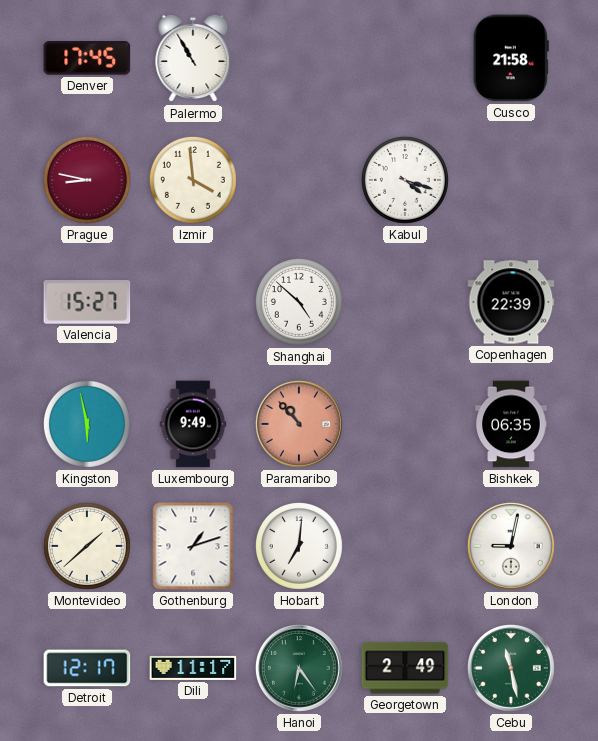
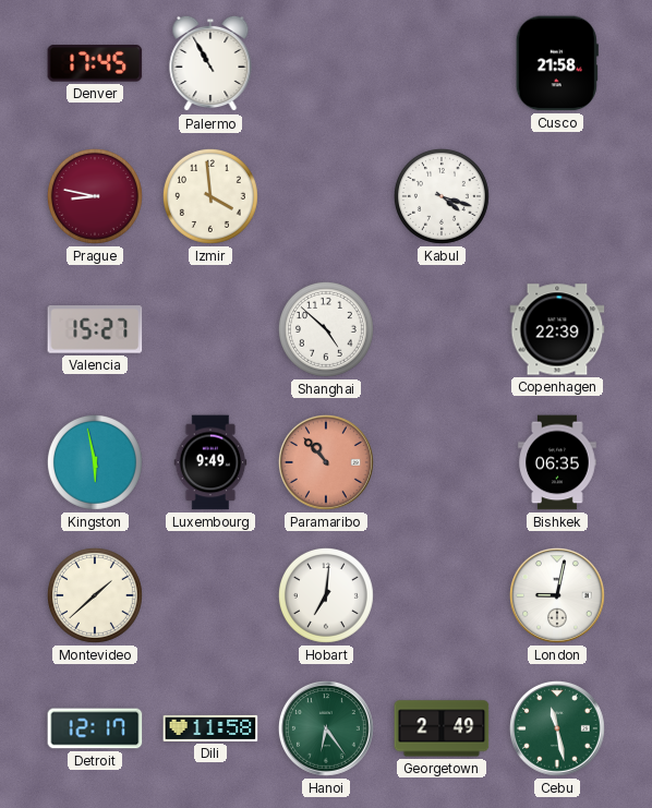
Gothenburg: 1:12 -> none (193, 546)
Dili: 11:17 -> 11:58 (210, 728)
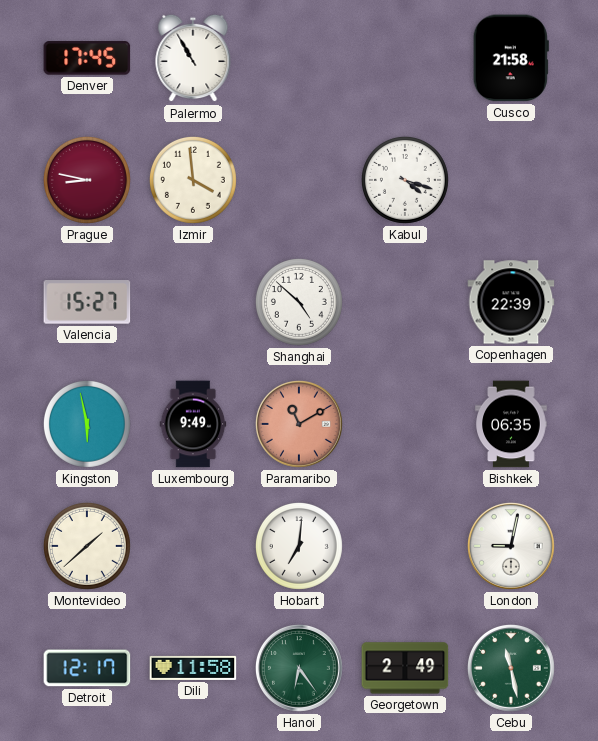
Paramaribo: 10:53 -> 11:10 (299, 424)
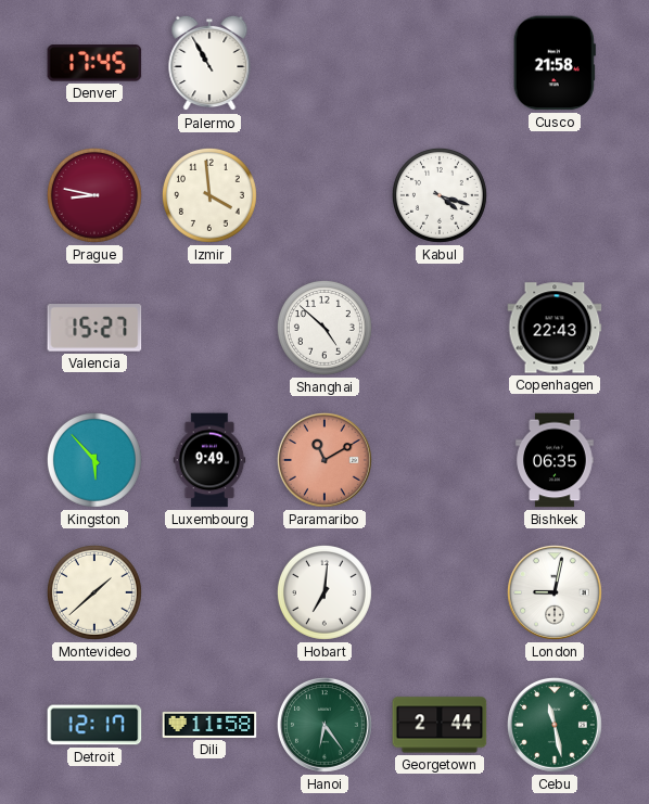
Copenhagen: 22:39 -> 22:43 (555, 328)
Kingston: 5:58 -> 5:53 (94, 460)
Georgetown: 2:49 -> 2:44 (440, 725)
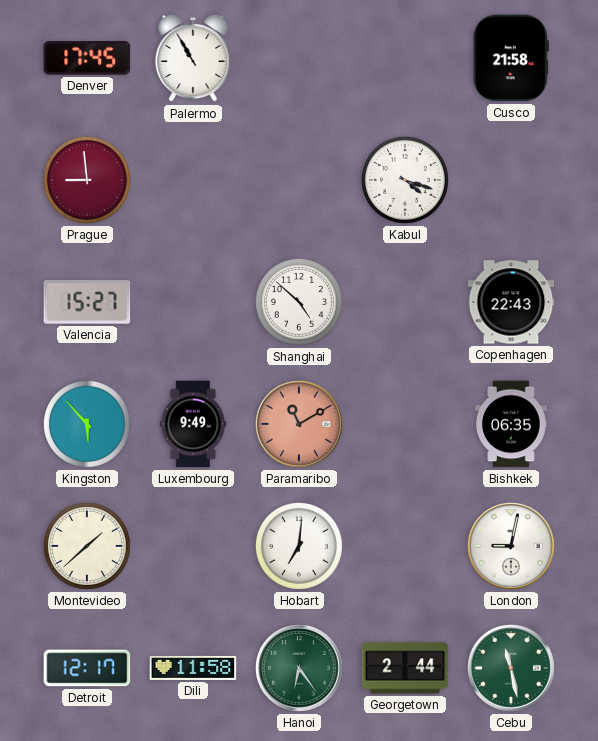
Prague: 8:47 -> 8:59 (87, 180)
Izmir: 3:59 -> none (209, 195)
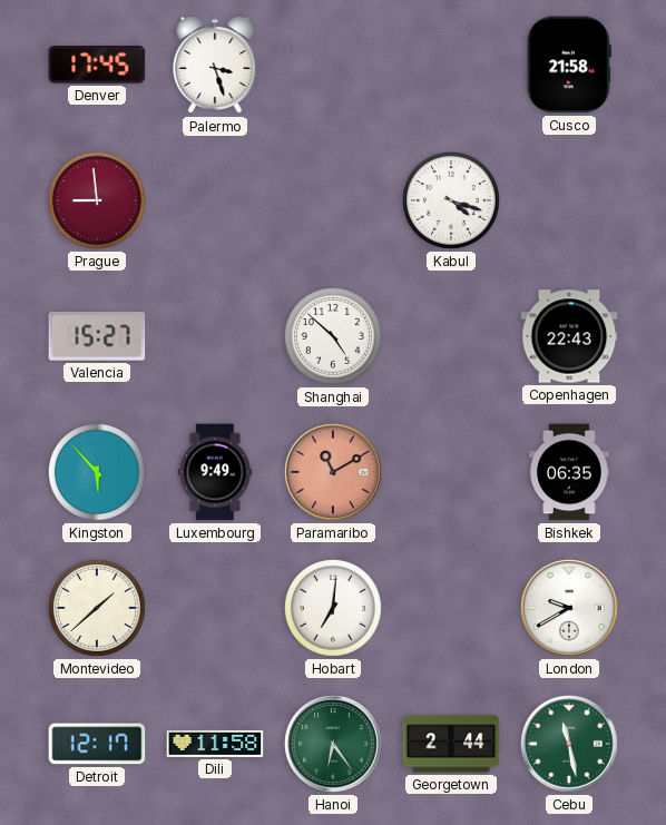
Palermo: 10:55 -> 3:27 (215, 65)
London: 9:02 -> 9:40 (569, 608)
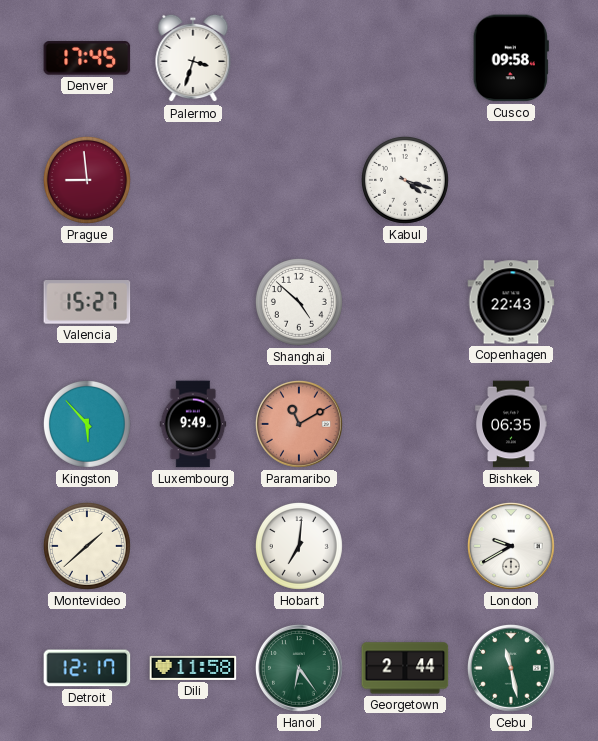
Palermo: 3:27 -> 3:33 (193, 58)
Cusco: 21:58 -> 09:58 (511, 58)
